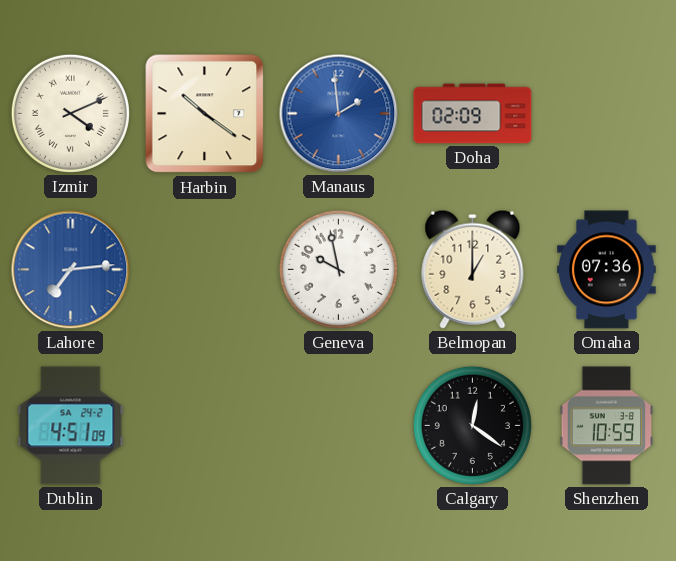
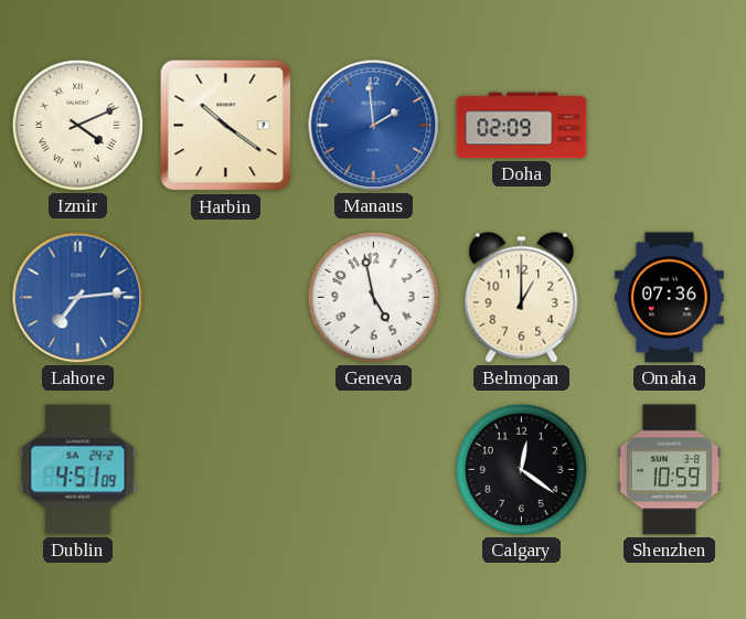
Geneva: 9:58 -> 4:58 (373, 297)
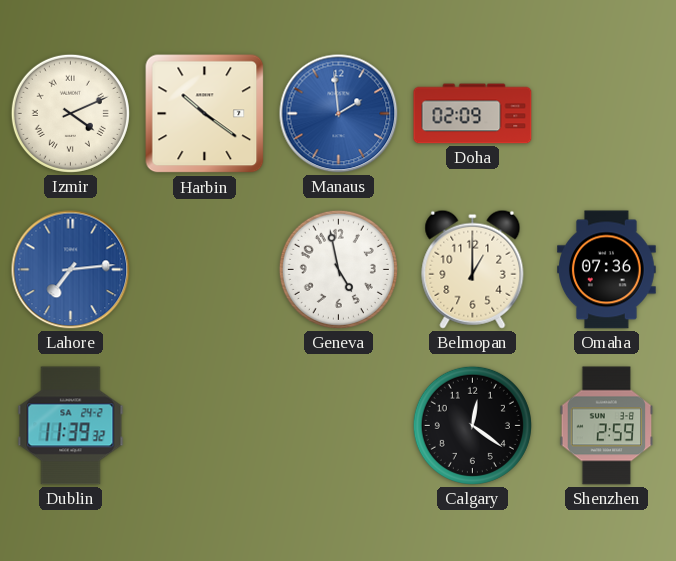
Dublin: 4:51 -> 11:39 (71, 426)
Shenzhen: 10:59 -> 2:59 (607, 426)
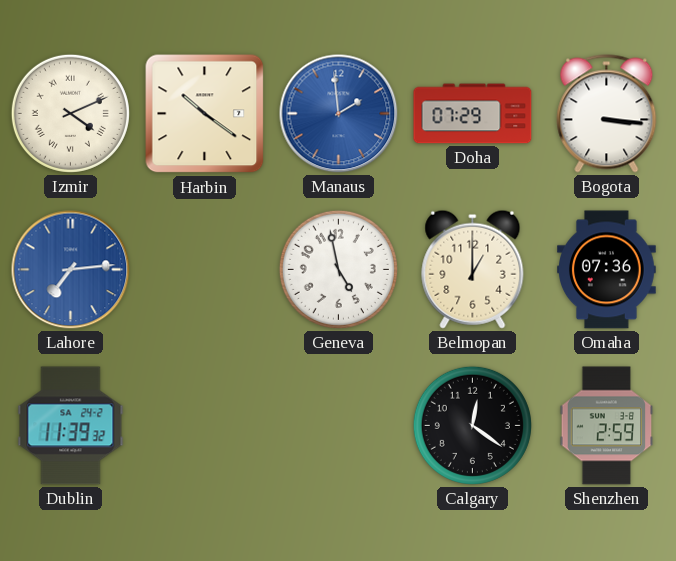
Doha: 02:09 -> 07:29 (473, 114)
Bogota: none -> 3:16 (607, 114)
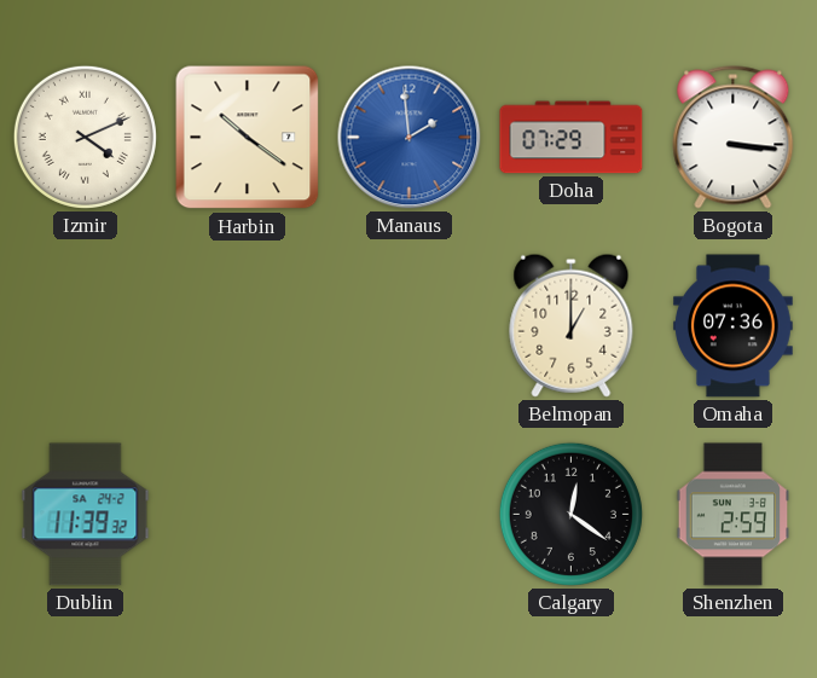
Lahore: 7:14 -> none (71, 270)
Geneva: 4:58 -> none (338, 269)
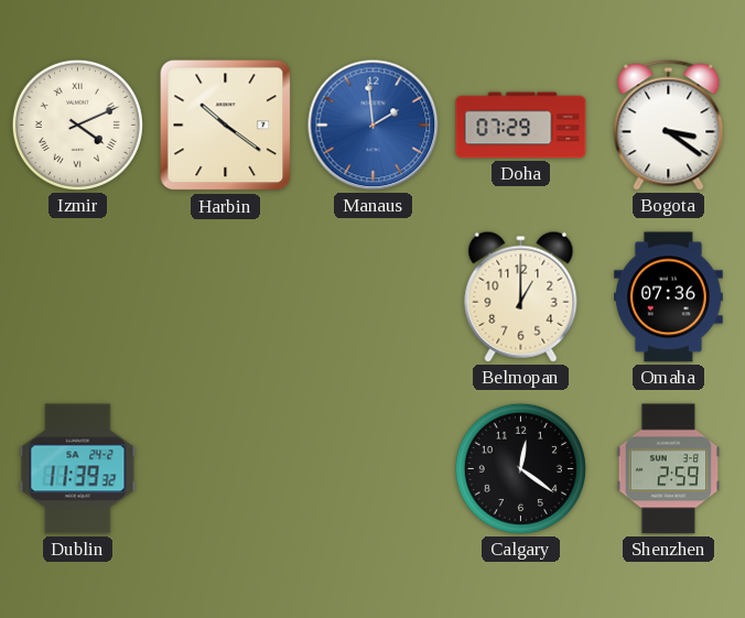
Bogota: 3:16 -> 3:21 (669, 126)
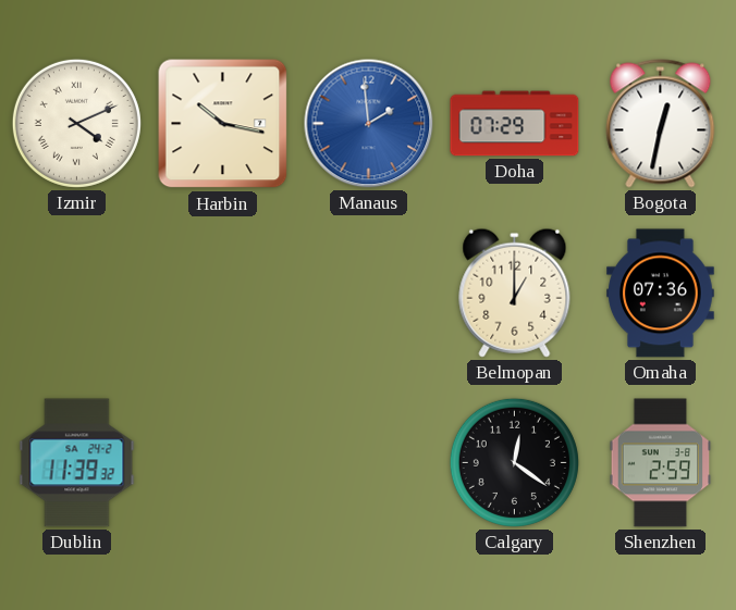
Harbin: 10:21 -> 10:17 (223, 124)
Bogota: 3:21 -> 12:32 (661, 124)
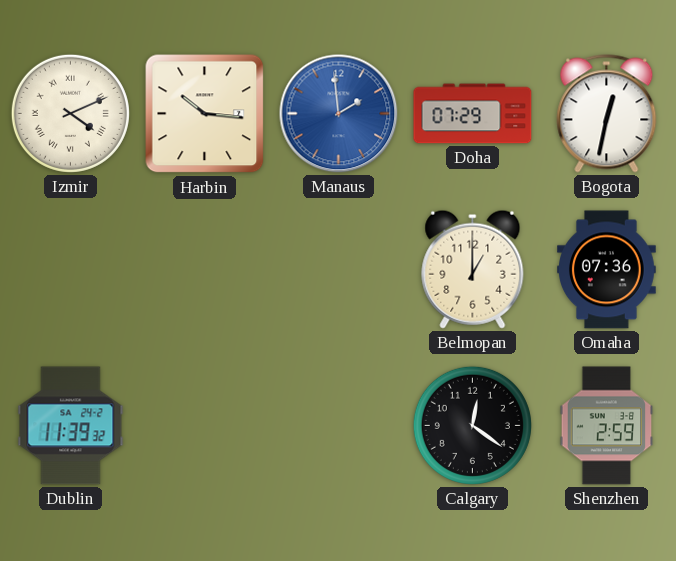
Harbin: 10:17 -> 10:16 (205, 114)
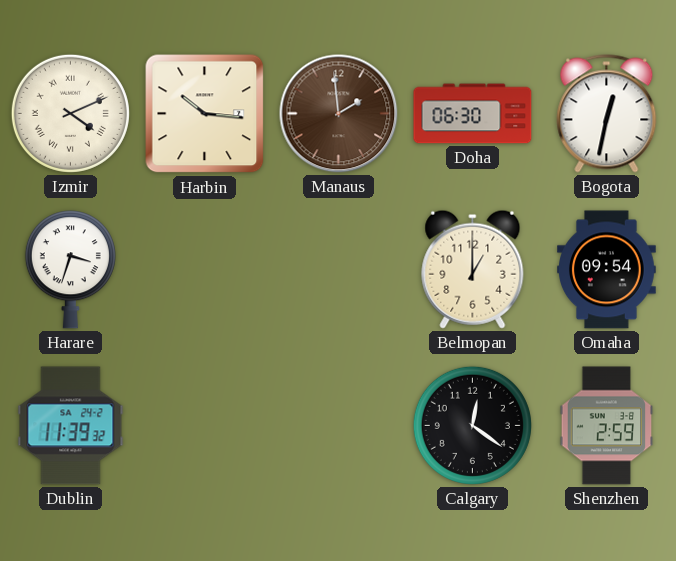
Manaus dial: blue -> brown (339, 114)
Doha: 07:29 -> 06:30 (473, 114)
Harare: none -> 3:33 (70, 270)
Omaha: 07:36 -> 09:54 (607, 270)
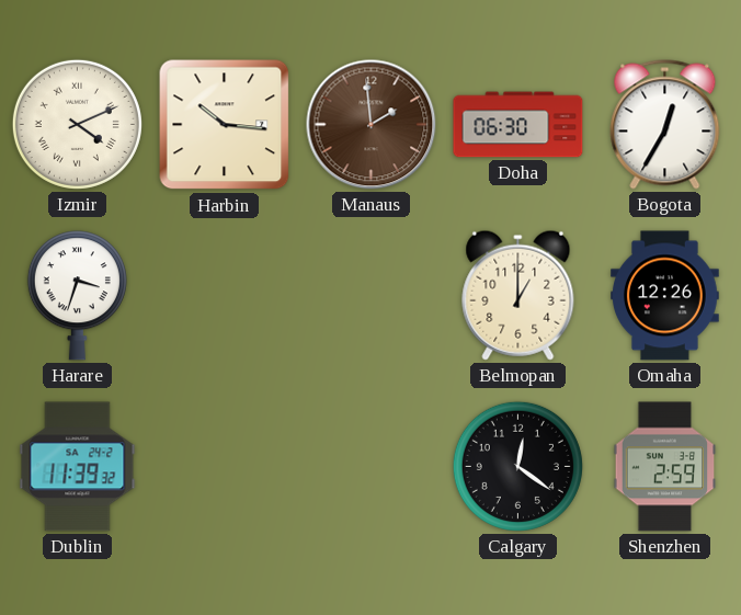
Bogota: 12:32 -> 12:35 (665, 125)
Omaha: 09:54 -> 12:26 (665, 296)
